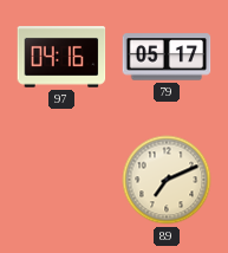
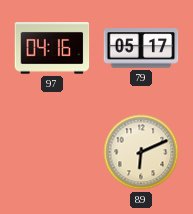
89: 7:11 -> 6:11 (141, 152)
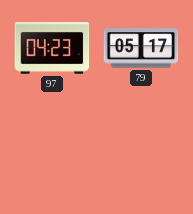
97: 04:16 -> 04:23 (52, 48)
89: 6:11 -> none (141, 152)
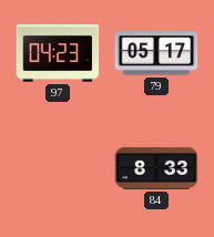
84: none -> 8:33 (156, 168)
